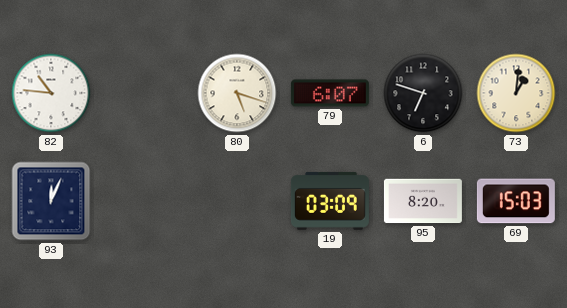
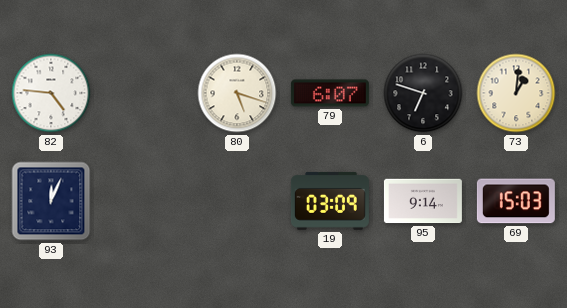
82: 10:46 -> 4:46 (51, 93)
95: 8:20 -> 9:14 (423, 201)
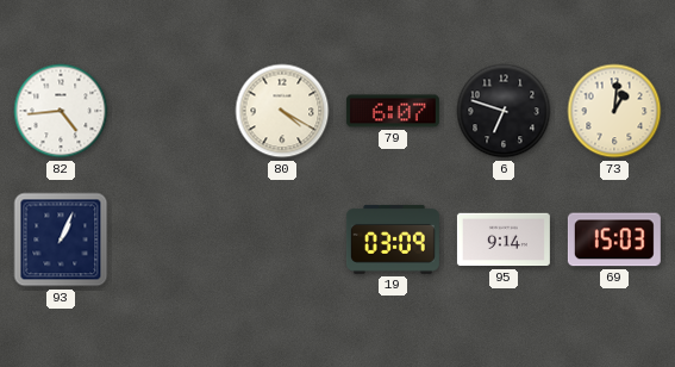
82: 4:46 -> 4:44 (61, 111)
80: 5:18 -> 4:20 (282, 111)
93: 12:04 -> 1:04 (61, 240)
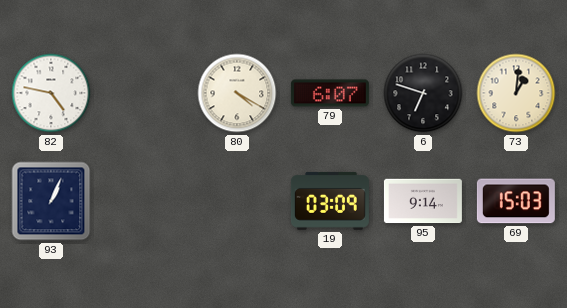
82: 4:44 -> 4:47 (51, 93)
